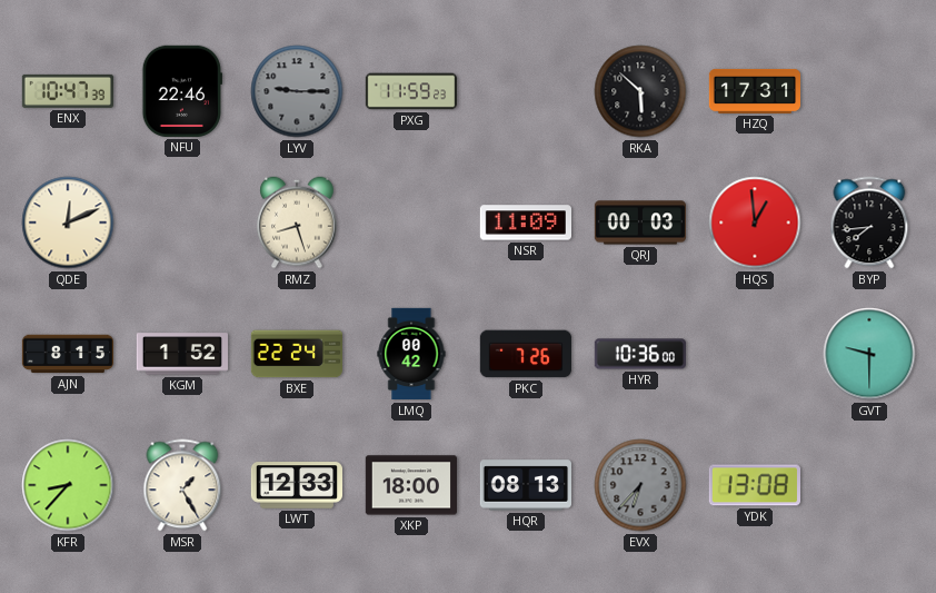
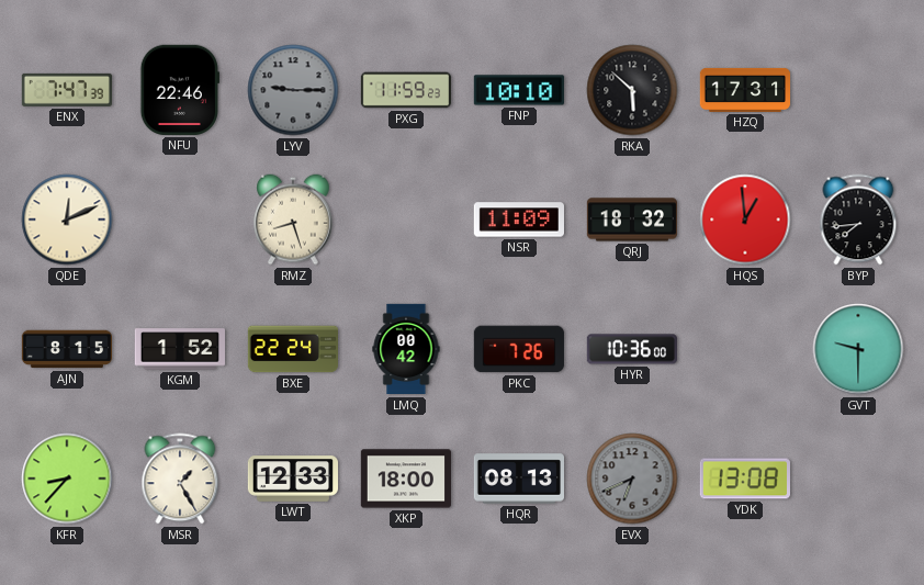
ENX: 10:47 -> 7:47 (67, 90)
FNP: none -> 10:10 (519, 90)
QRJ: 00:03 -> 18:32 (631, 220)
EVX: 6:37 -> 6:41 (632, 479)
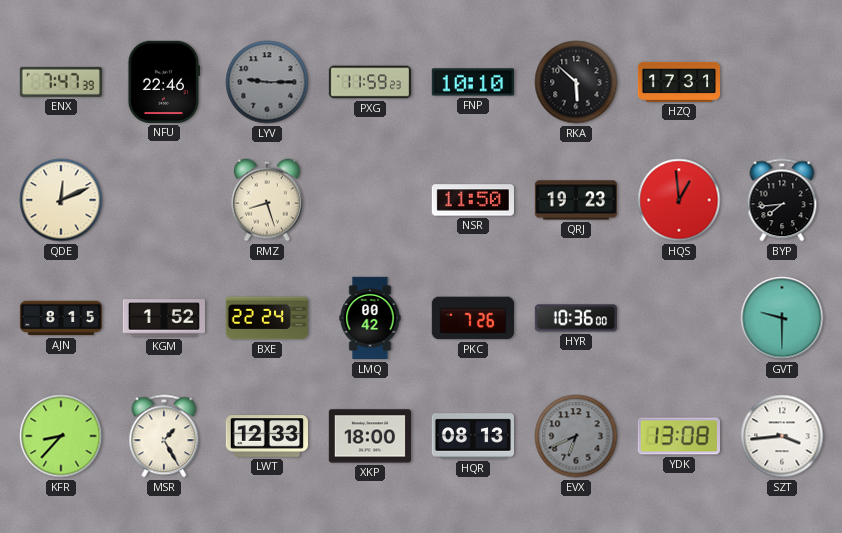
NSR: 11:09 -> 11:50 (472, 200)
QRJ: 18:32 -> 19:23 (575, 200)
SZT: none -> 3:44 (782, 436)
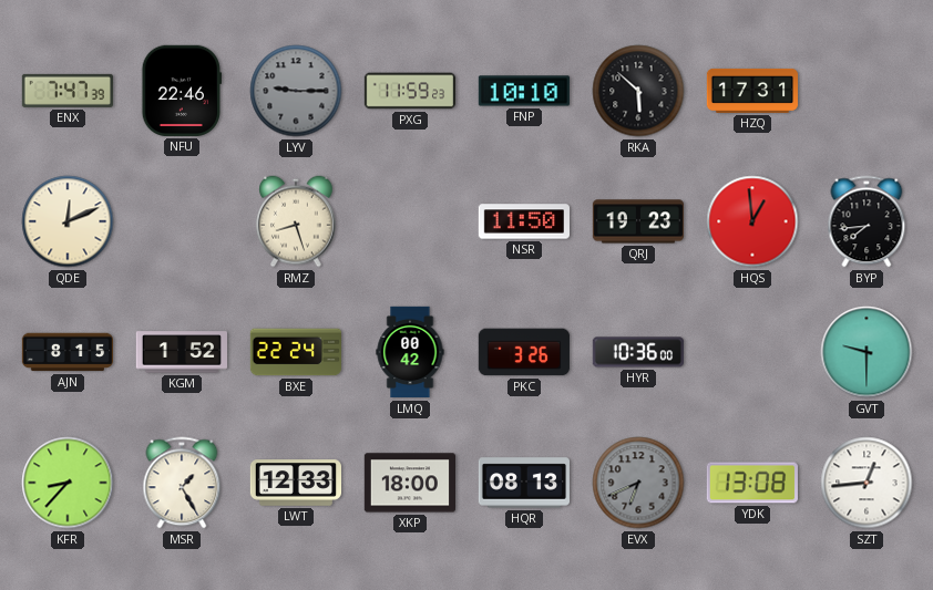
PKC: 7:26 -> 3:26 (524, 352)
SZT: 3:44 -> 12:44 (867, 483)
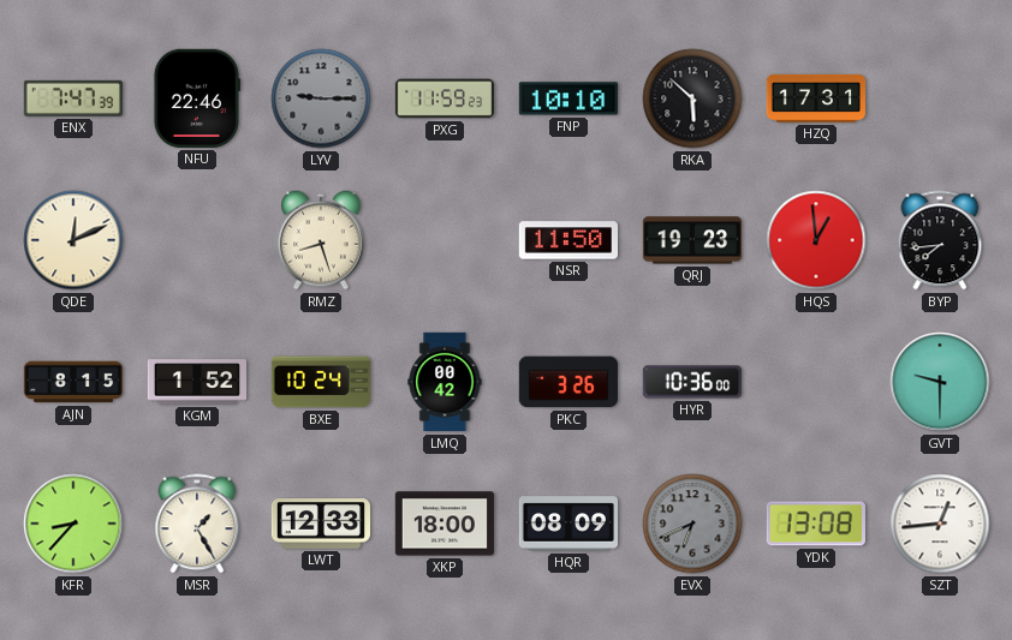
BXE: 22:24 -> 10:24 (320, 382)
HQR: 08:13 -> 08:09 (567, 524)
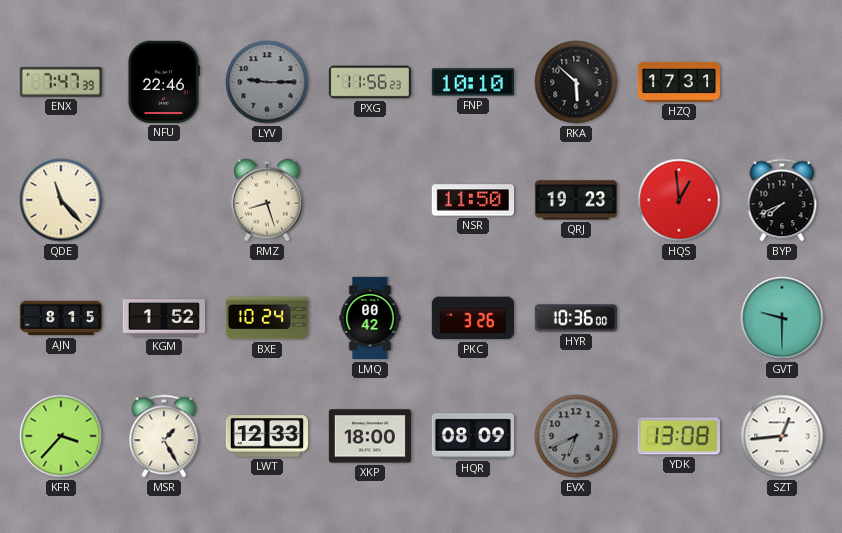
PXG: 11:59 -> 11:56 (369, 82)
QDE: 12:11 -> 11:23 (61, 200)
BYP: 7:44 -> 7:41 (782, 200)
KFR: 8:37 -> 3:37 (61, 436)
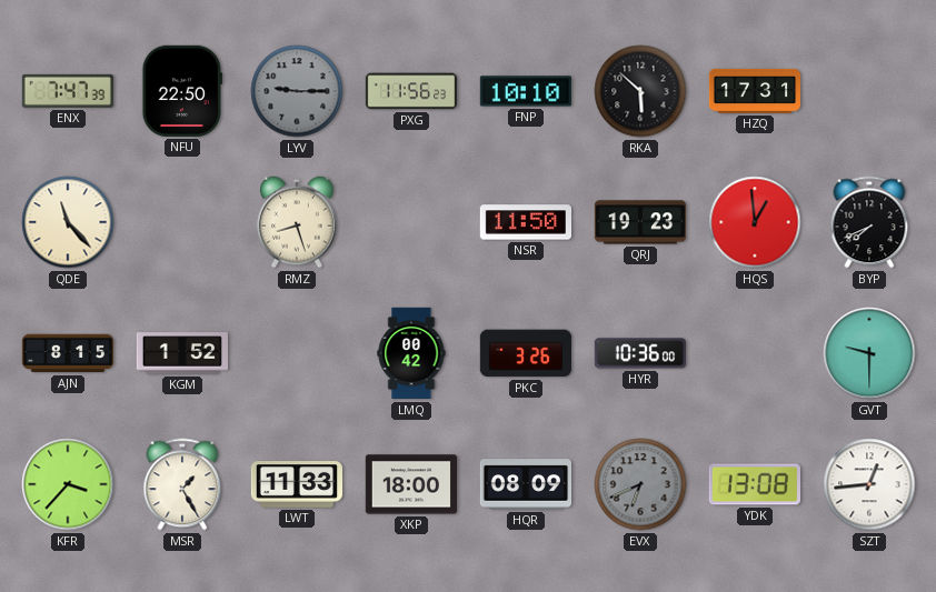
NFU: 22:46 -> 22:50 (181, 91)
BXE: 10:24 -> none (266, 318)
LWT: 12:33 -> 11:33 (296, 484)
